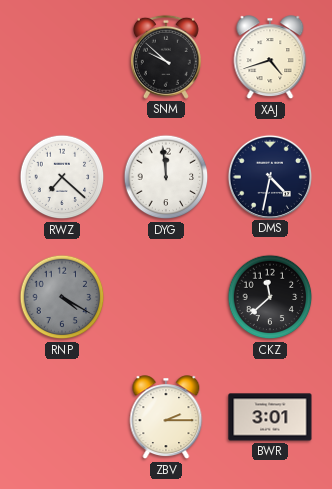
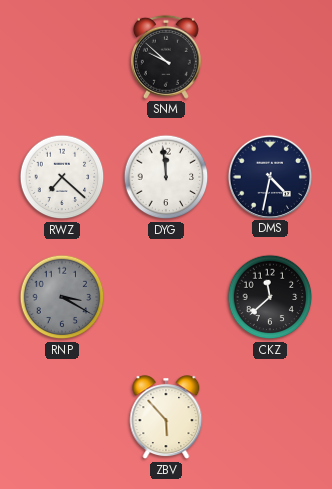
XAJ: 4:42 -> none (270, 58)
RNP: 4:20 -> 3:20 (62, 297)
ZBV: 2:15 -> 5:53 (166, 418)
BWR: 3:01 -> none (270, 417)
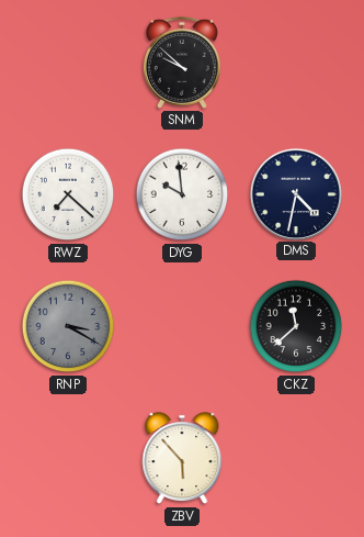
DYG: 11:59 -> 9:59 (182, 194)
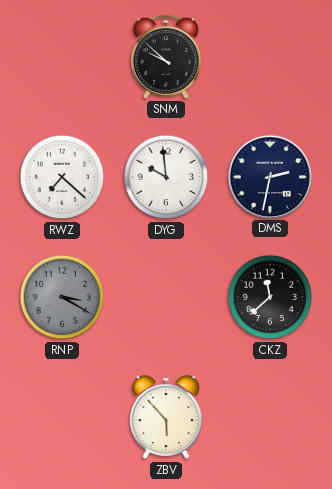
DMS: 4:32 -> 2:32 (269, 176)
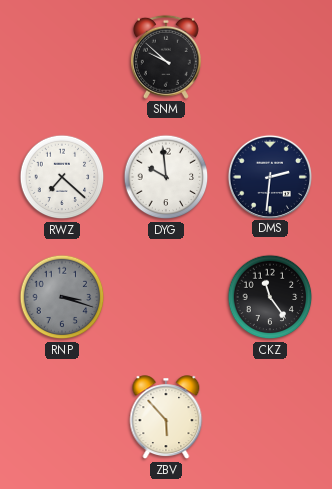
DMS: 2:32 -> 2:31 (269, 176)
RNP: 3:20 -> 3:18 (62, 297)
CKZ: 11:38 -> 11:24 (270, 297)
